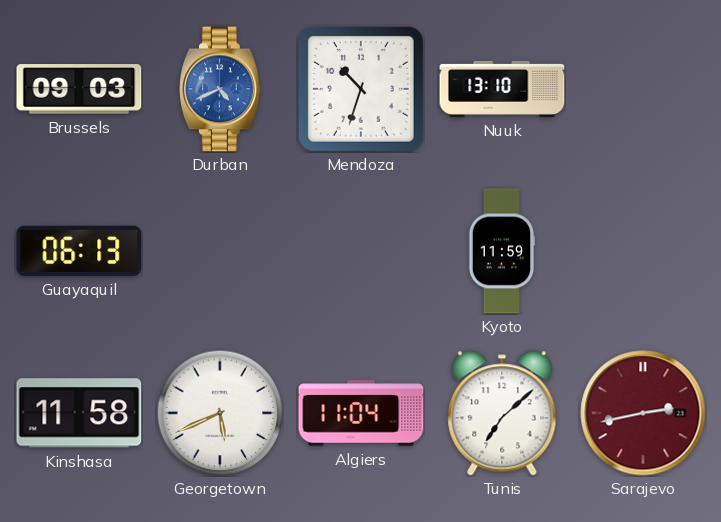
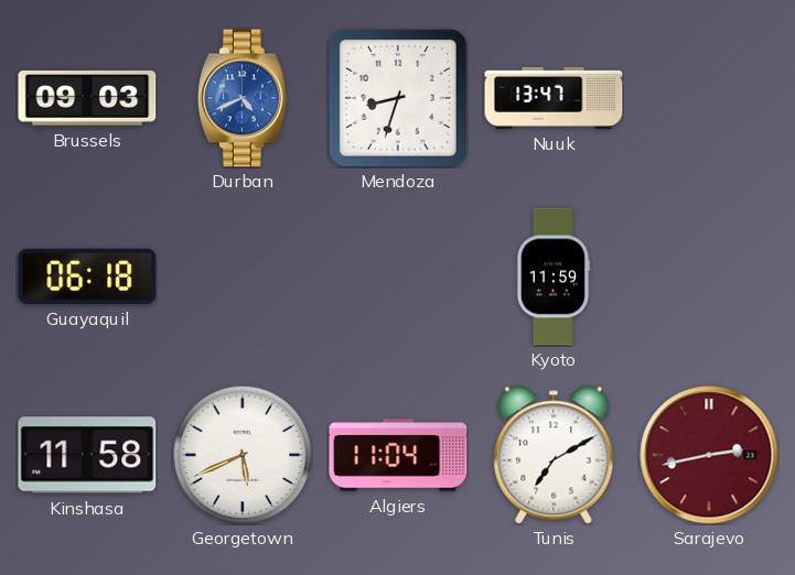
Mendoza: 10:33 -> 8:33 (398, 98)
Nuuk: 13:10 -> 13:47 (554, 98)
Guayaquil: 06:13 -> 06:18 (87, 276)
Tunis: 7:08 -> 7:10 (554, 455)
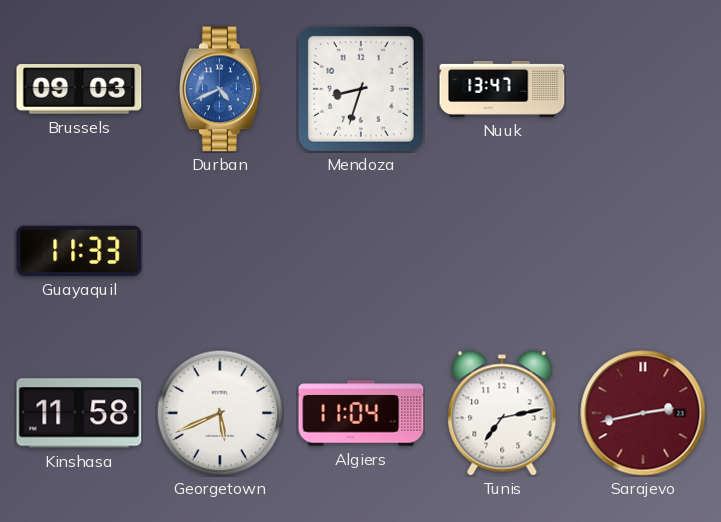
Guayaquil: 06:18 -> 11:33 (79, 251)
Kyoto: 11:59 -> none (554, 276)
Tunis: 7:10 -> 7:13 (502, 413)
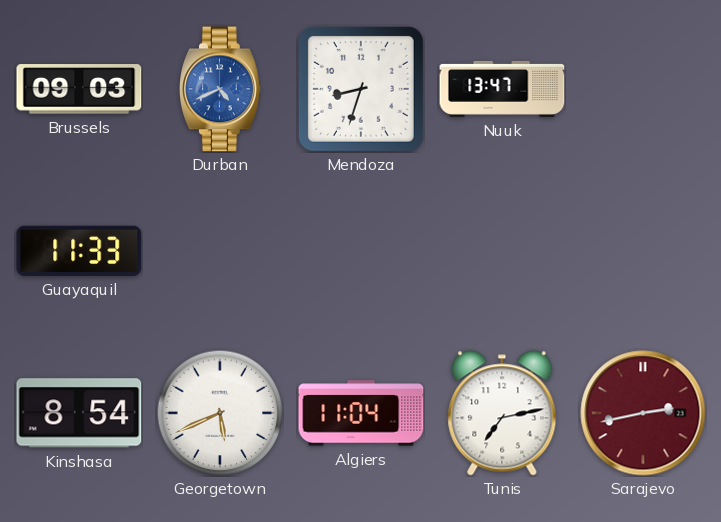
Kinshasa: 11:58 -> 8:54 (79, 413)
